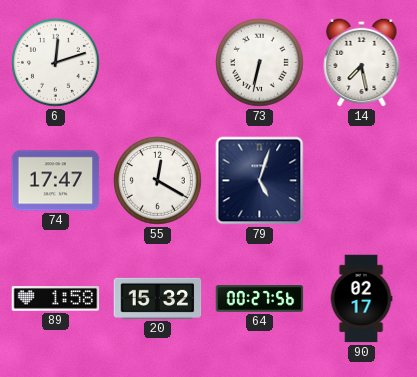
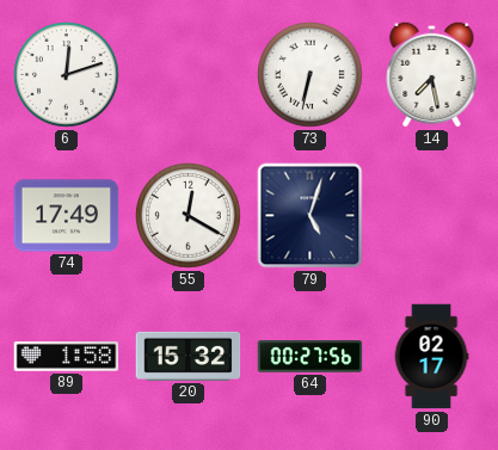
74: 17:47 -> 17:49 (67, 216)
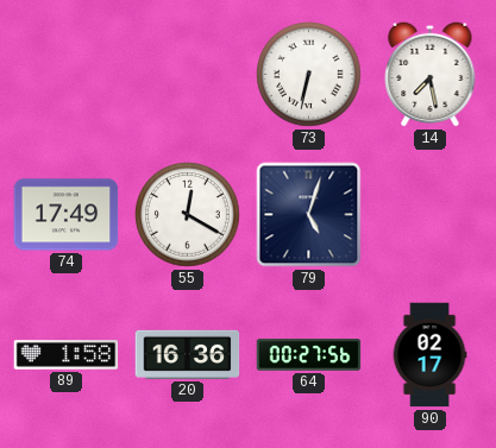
6: 12:12 -> none (67, 75)
20: 15:32 -> 16:36 (188, 354)
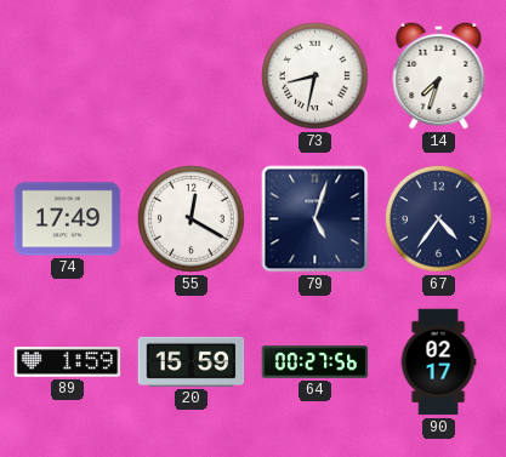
73: 6:32 -> 8:32 (315, 76)
14: 7:28 -> 7:33 (439, 75)
67: none -> 4:36 (439, 219)
89: 1:58 -> 1:59 (68, 362)
20: 16:36 -> 15:59 (192, 361)
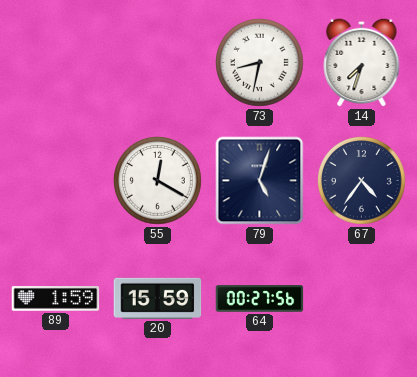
74: 17:49 -> none (68, 219)
90: 02:17 -> none (438, 362)
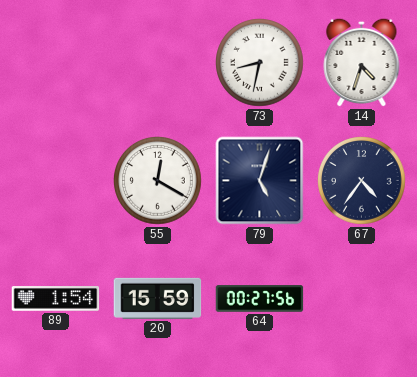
14: 7:33 -> 4:33 (362, 62)
89: 1:59 -> 1:54 (56, 299)
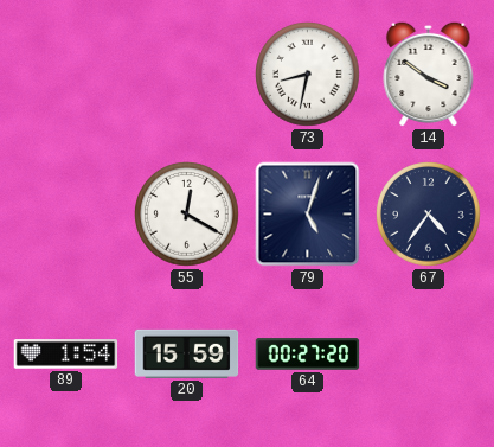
14: 4:33 -> 3:51 (429, 74)
64: 00:27:56 -> 00:27:20 (308, 355)
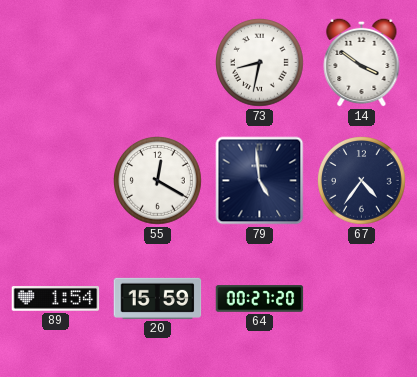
79: 5:03 -> 4:59 (260, 181)
